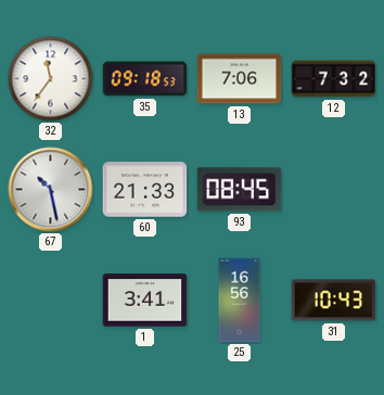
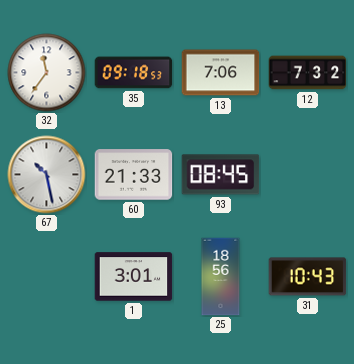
1: 3:41 -> 3:01 (134, 277)
25: 16:56 -> 18:56 (221, 277)
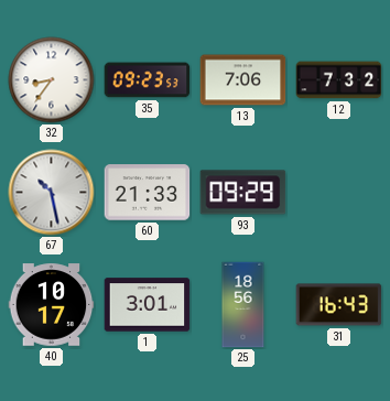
32: 11:36 -> 8:36 (52, 80)
35: 09:18 -> 09:23 (148, 80)
93: 08:45 -> 09:29 (243, 193)
40: none -> 10:17 (52, 305)
31: 10:43 -> 16:43 (339, 305)
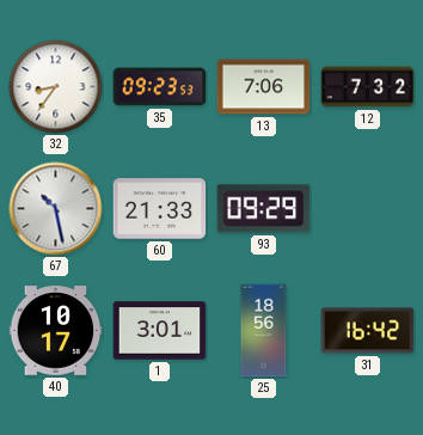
31: 16:43 -> 16:42 (368, 331)
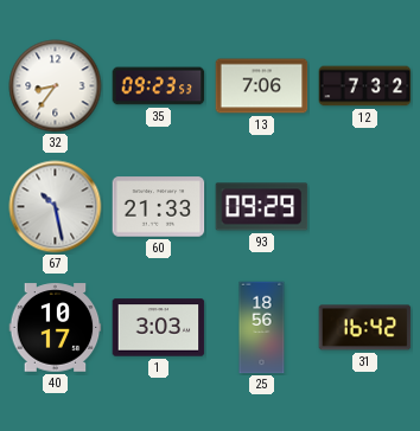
1: 3:01 -> 3:03 (159, 328)
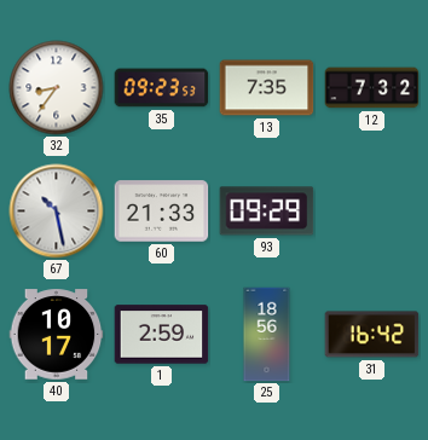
13: 7:06 -> 7:35 (267, 88)
1: 3:03 -> 2:59 (162, 335)
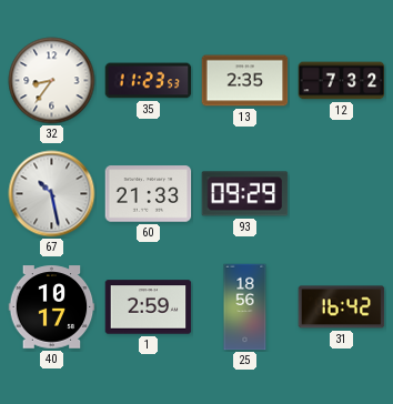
35: 09:23 -> 11:23 (149, 81)
13: 7:35 -> 2:35 (245, 81)
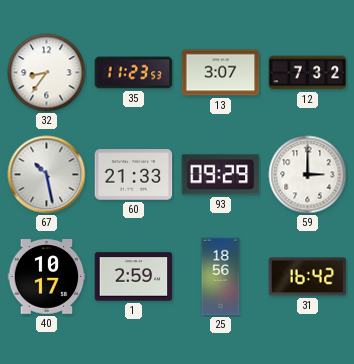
13: 2:35 -> 3:07 (221, 73)
59: none -> 3:00 (308, 175)
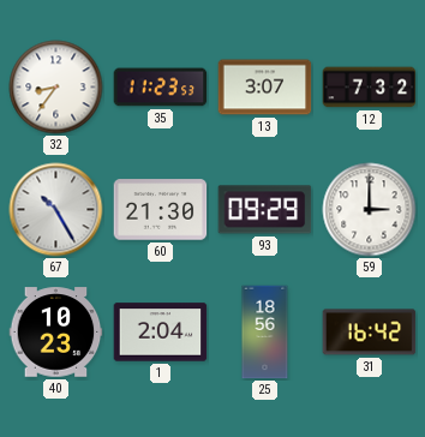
67: 10:28 -> 10:25 (56, 210)
60: 21:33 -> 21:30 (161, 210)
40: 10:17 -> 10:23 (56, 333)
1: 2:59 -> 2:04 (161, 333)
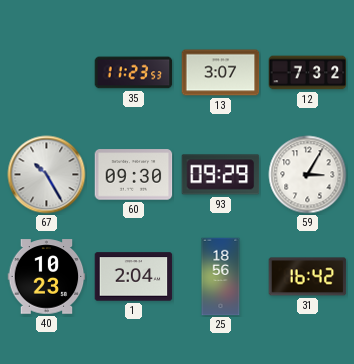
32: 8:36 -> none (56, 88)
60: 21:30 -> 09:30 (134, 175)
59: 3:00 -> 3:05 (308, 175)
